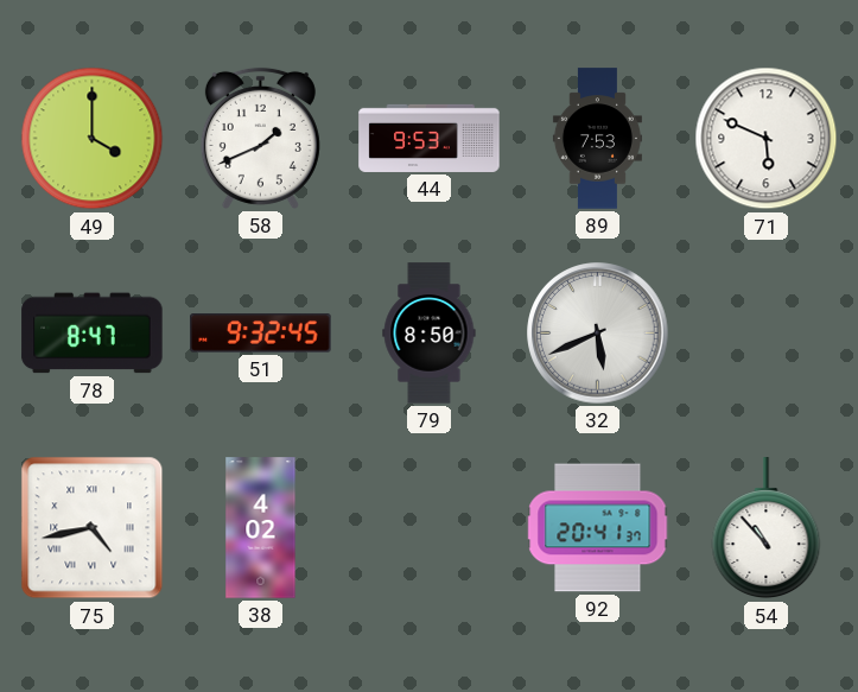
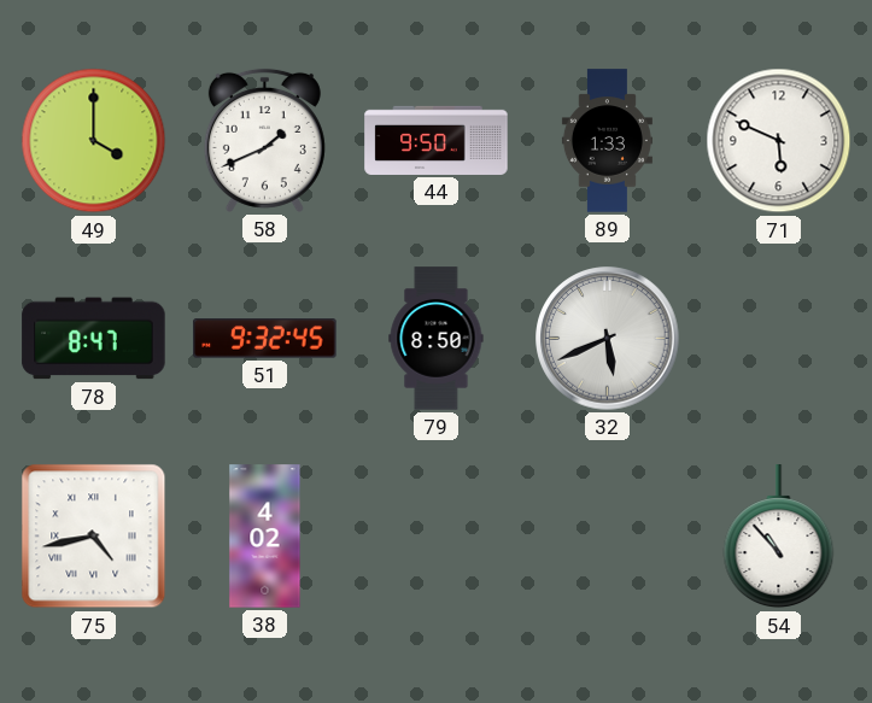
44: 9:53 -> 9:50 (437, 140)
89: 7:53 -> 1:33 (607, 141)
92: 20:41 -> none (598, 528)
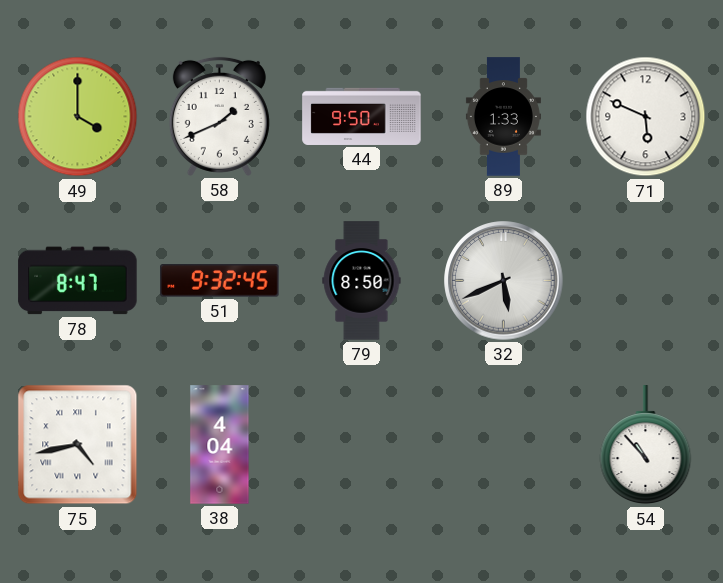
38: 4:02 -> 4:04 (220, 445)
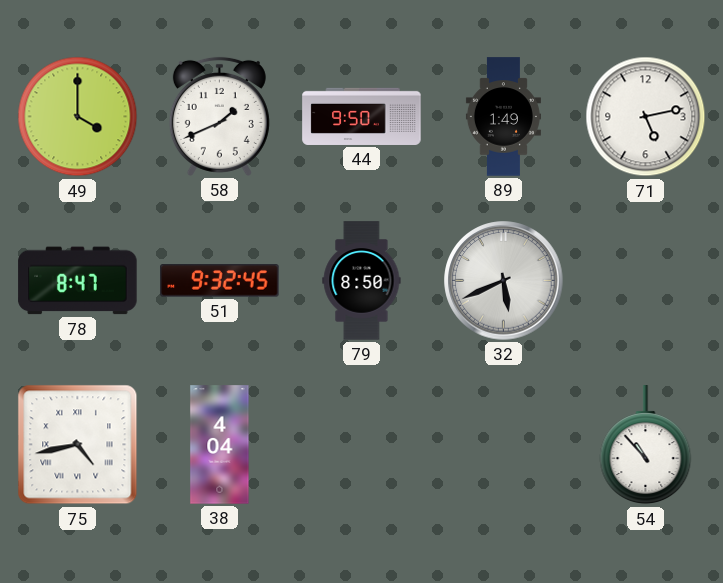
89: 1:33 -> 1:49 (503, 117)
71: 5:49 -> 5:13 (646, 117)
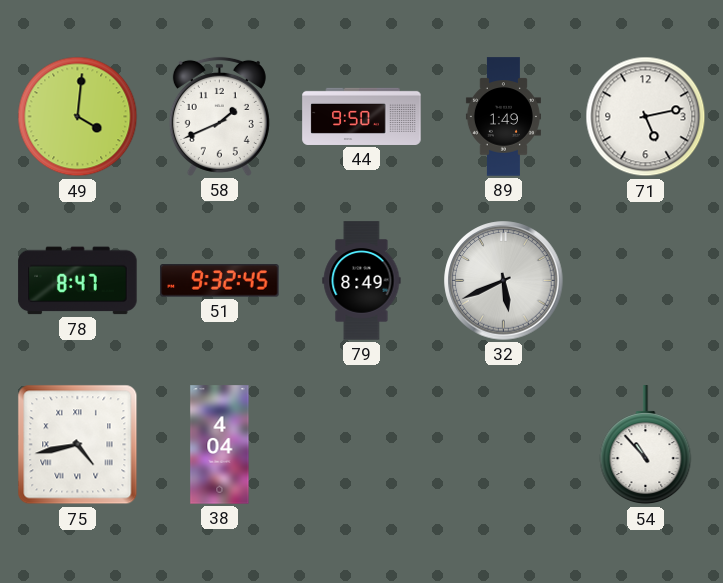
49: 4:00 -> 4:01 (78, 117)
79: 8:50 -> 8:49 (362, 281)
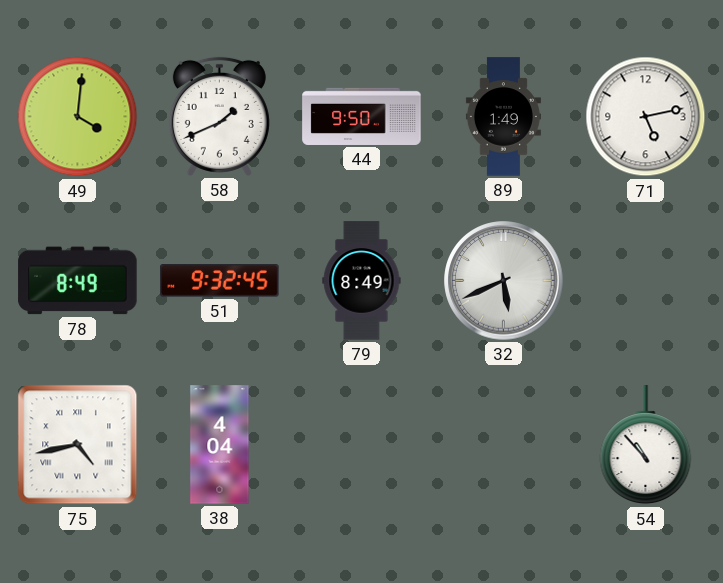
78: 8:47 -> 8:49 (78, 281)
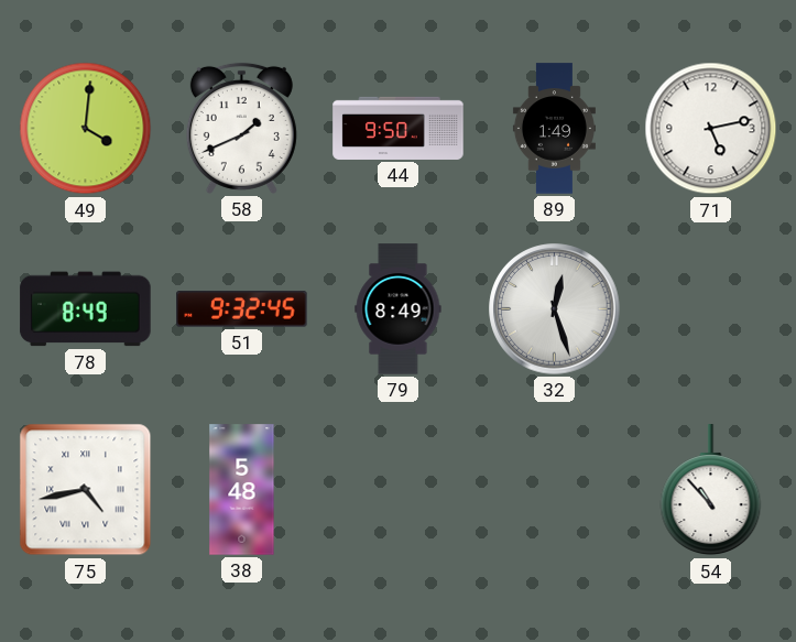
32: 5:41 -> 12:27 (555, 309)
38: 4:04 -> 5:48 (242, 490)
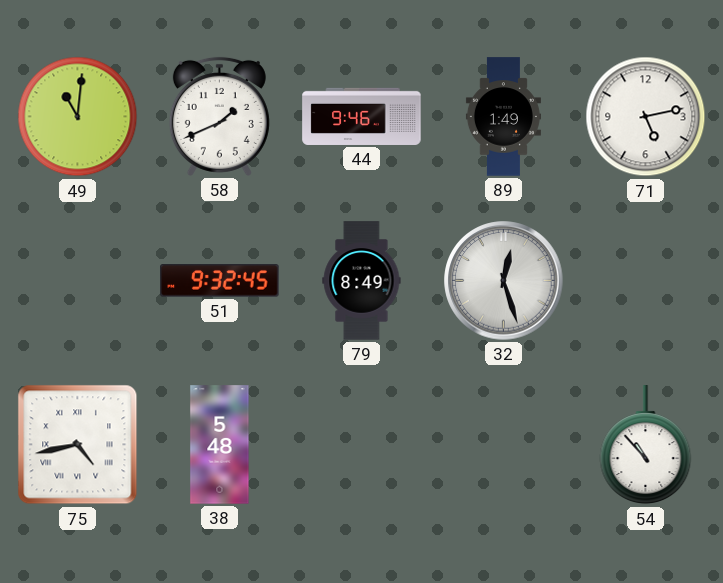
49: 4:01 -> 11:01 (78, 117)
44: 9:50 -> 9:46 (362, 116)
78: 8:49 -> none (86, 309)
